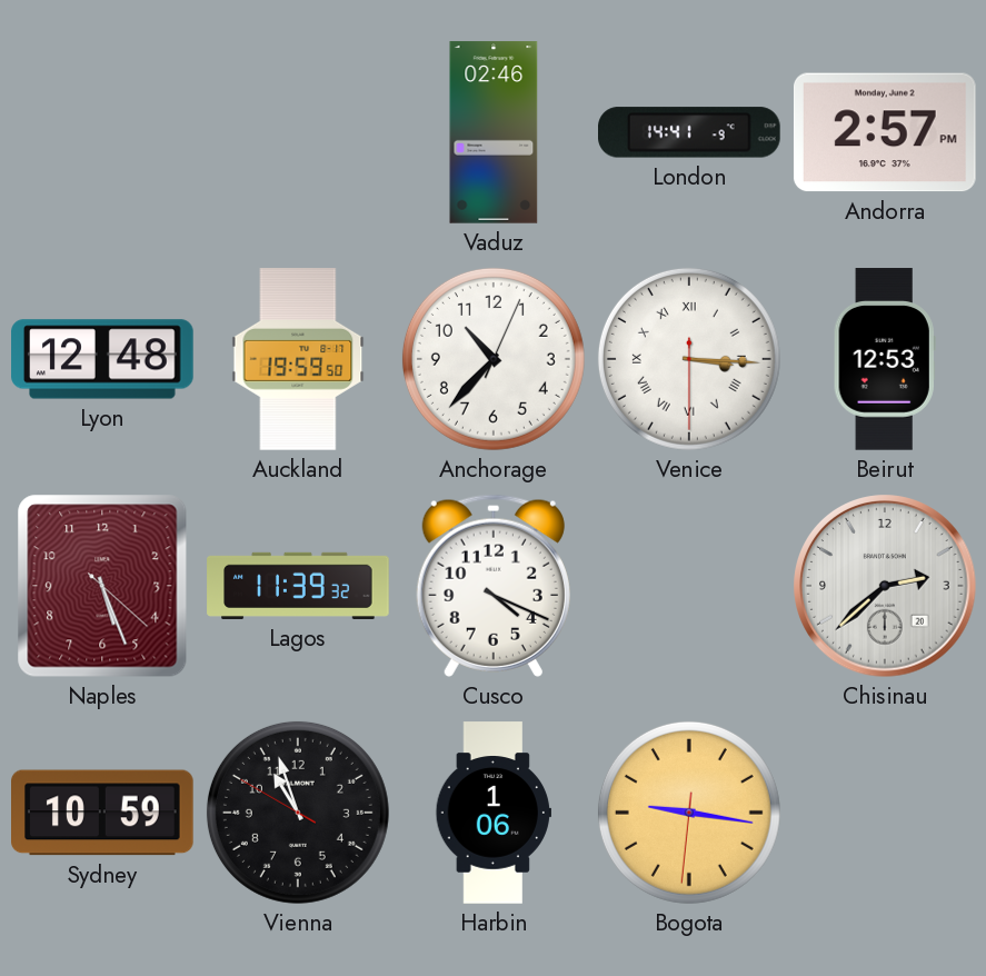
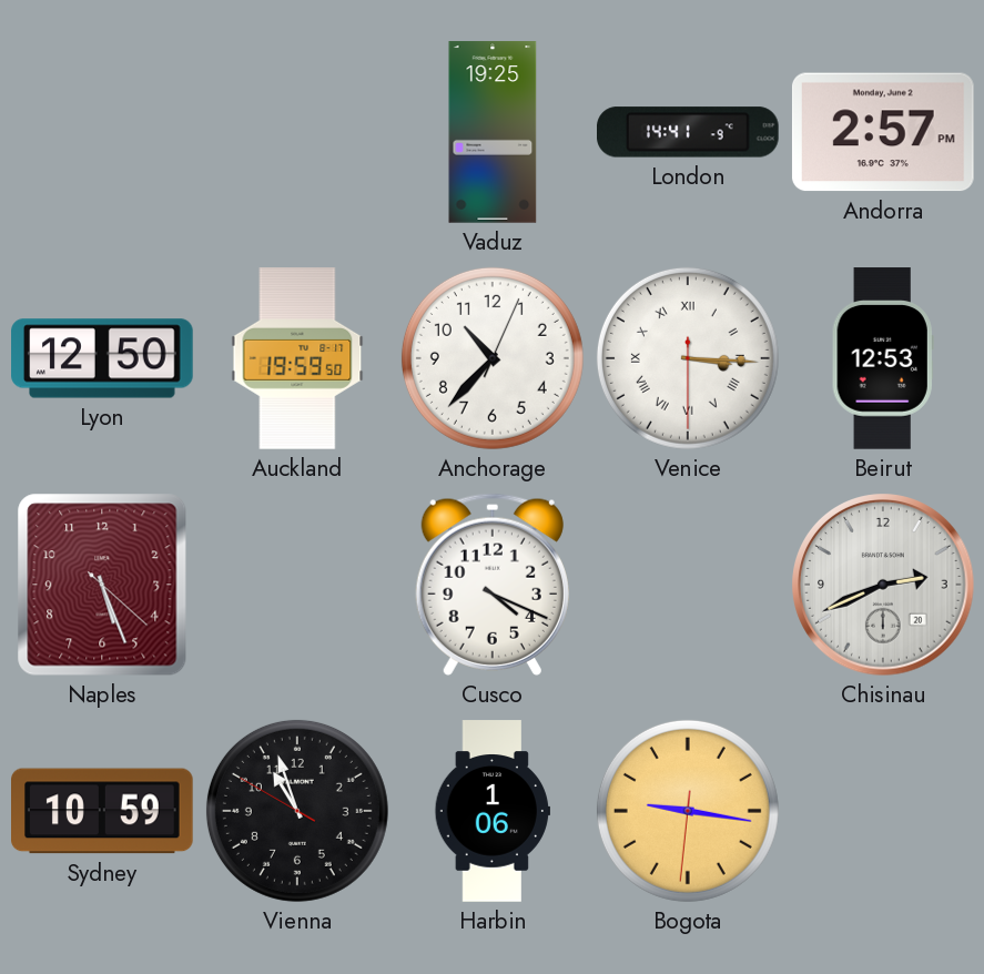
Vaduz: 02:46 -> 19:25 (493, 132)
Lyon: 12:48 -> 12:50 (102, 358)
Lagos: 11:39 -> none (298, 586)
Chisinau: 2:38 -> 2:41 (883, 585)
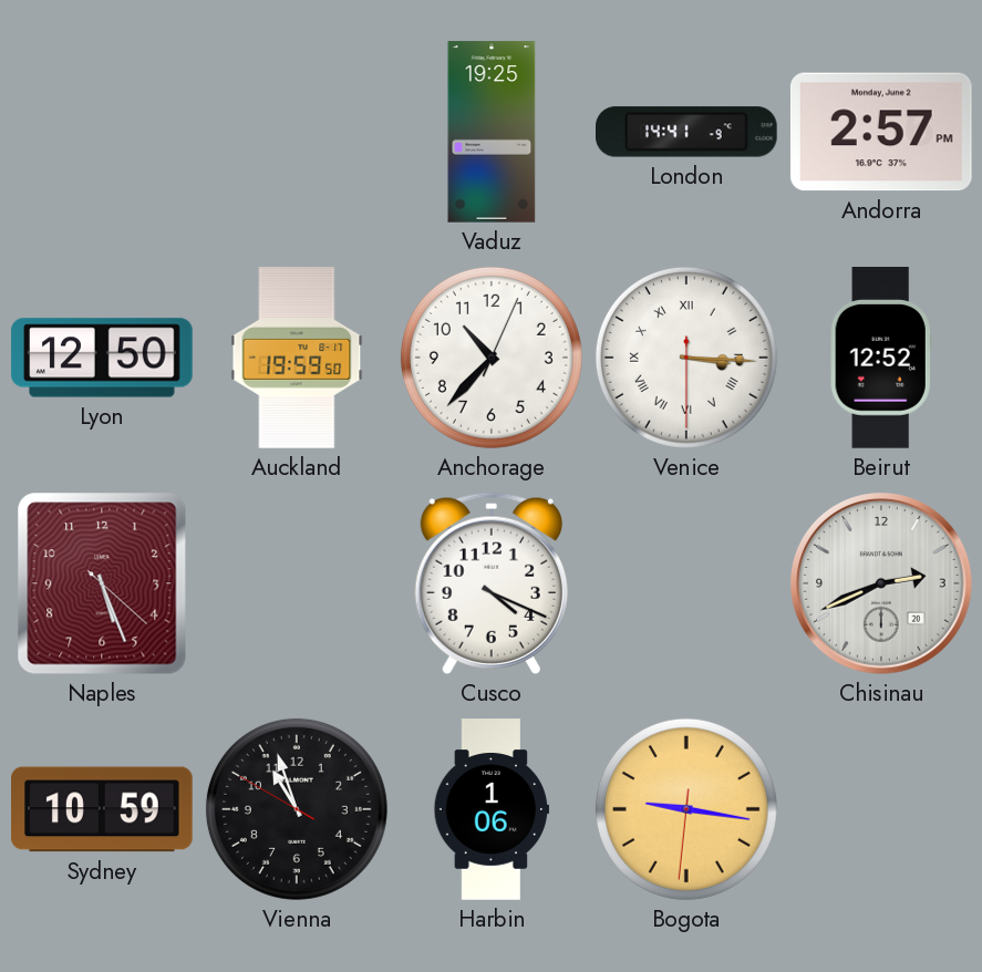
Beirut: 12:53 -> 12:52 (881, 358)
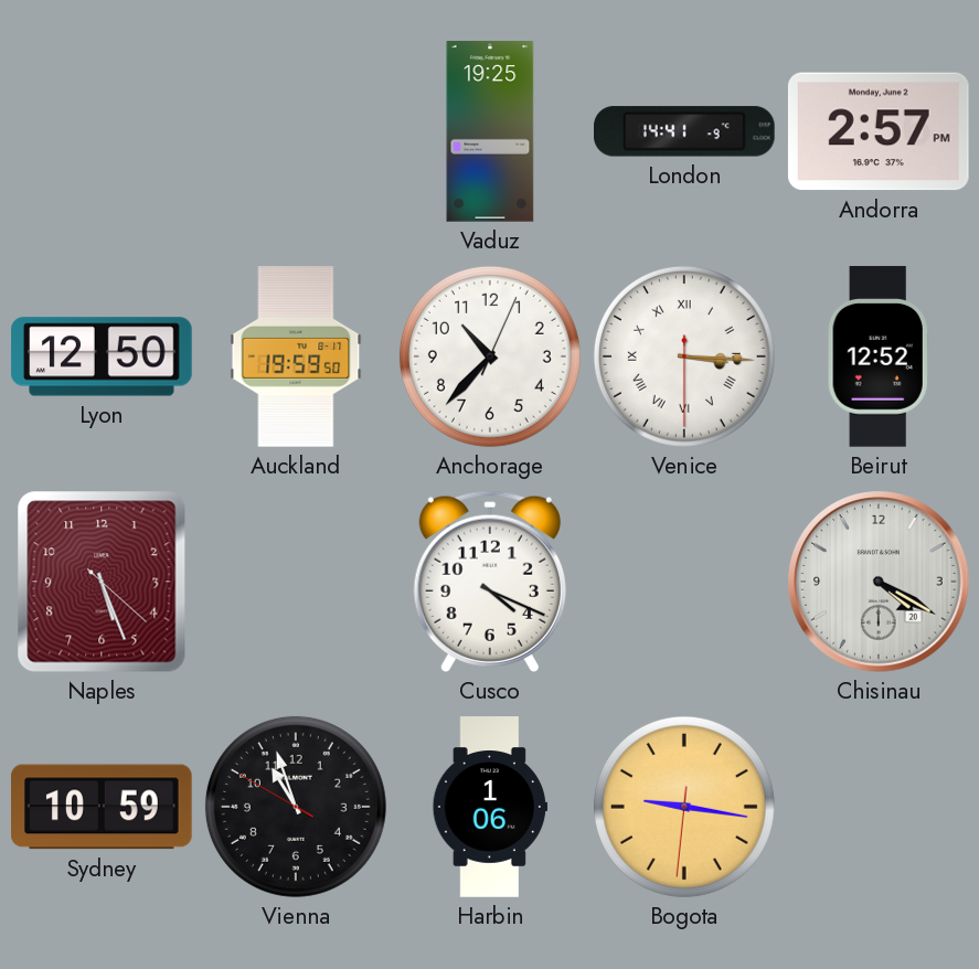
Chisinau: 2:41 -> 4:20 (879, 582)
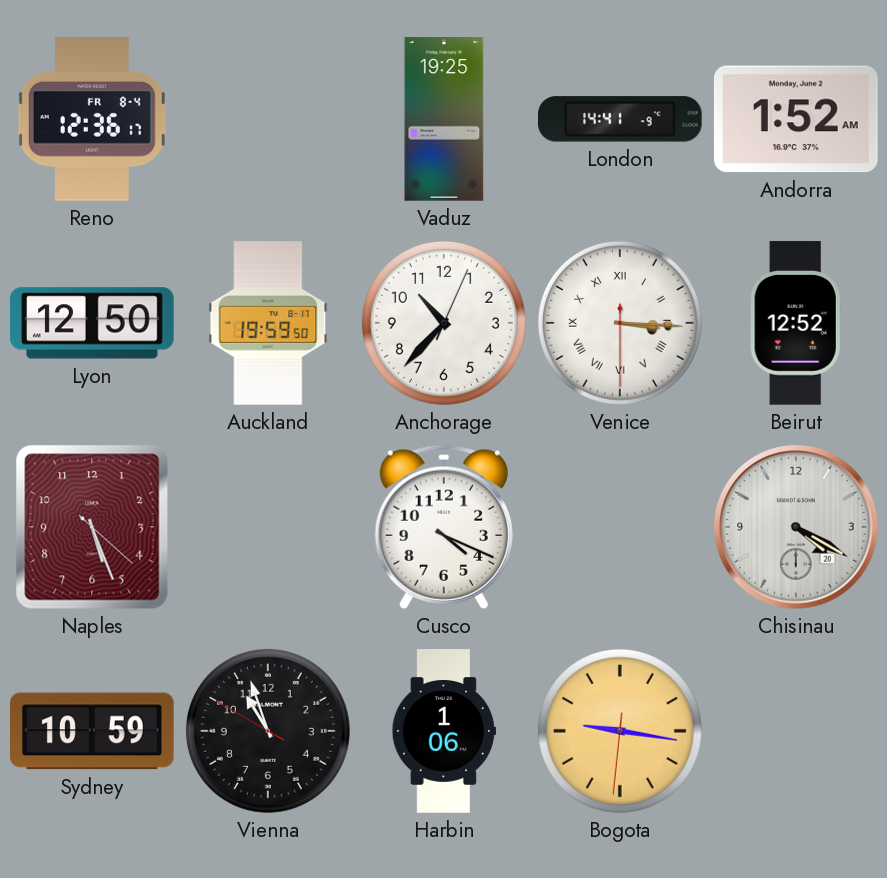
Reno: none -> 12:36 (92, 120)
Andorra: 2:57 -> 1:52 (796, 119)
